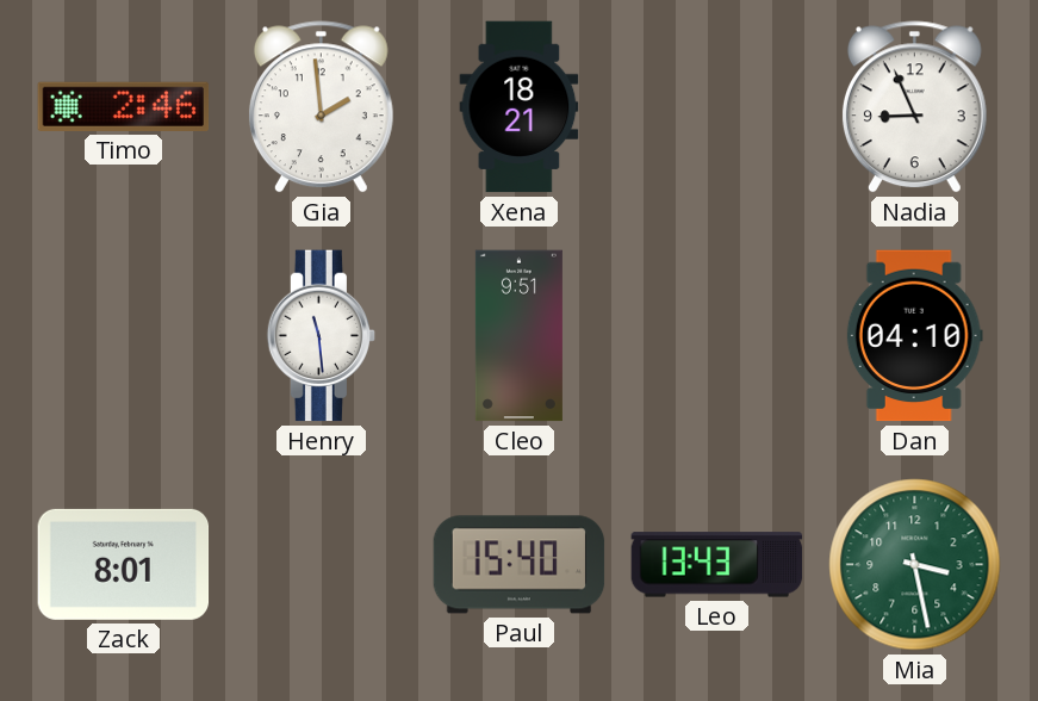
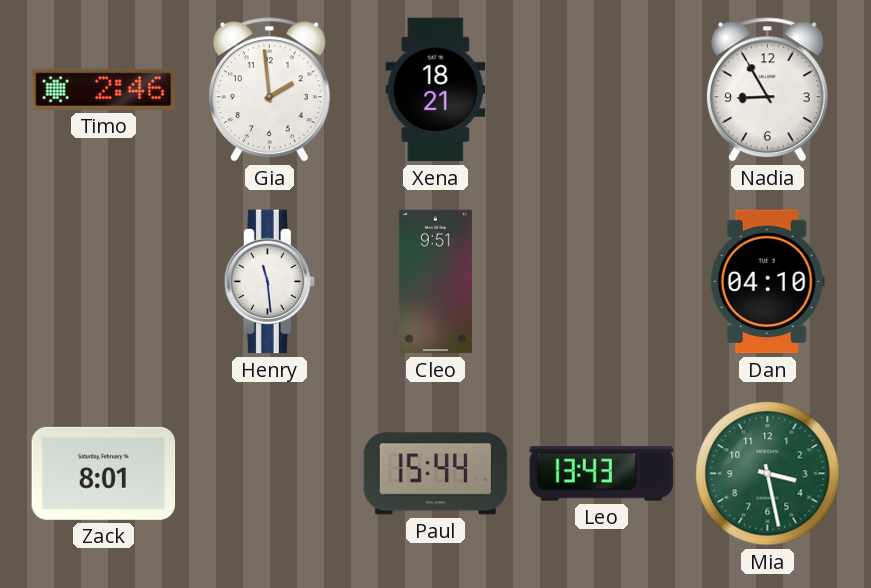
Nadia: 8:56 -> 8:55 (767, 90)
Paul: 15:40 -> 15:44 (436, 474)
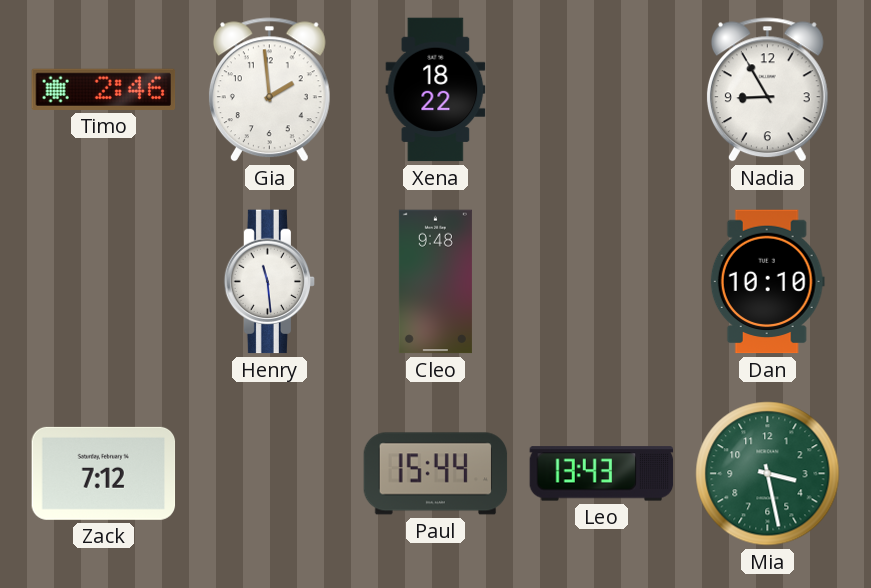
Xena: 18:21 -> 18:22 (436, 90)
Cleo: 9:51 -> 9:48 (435, 282)
Dan: 04:10 -> 10:10 (767, 282)
Zack: 8:01 -> 7:12 (104, 473)
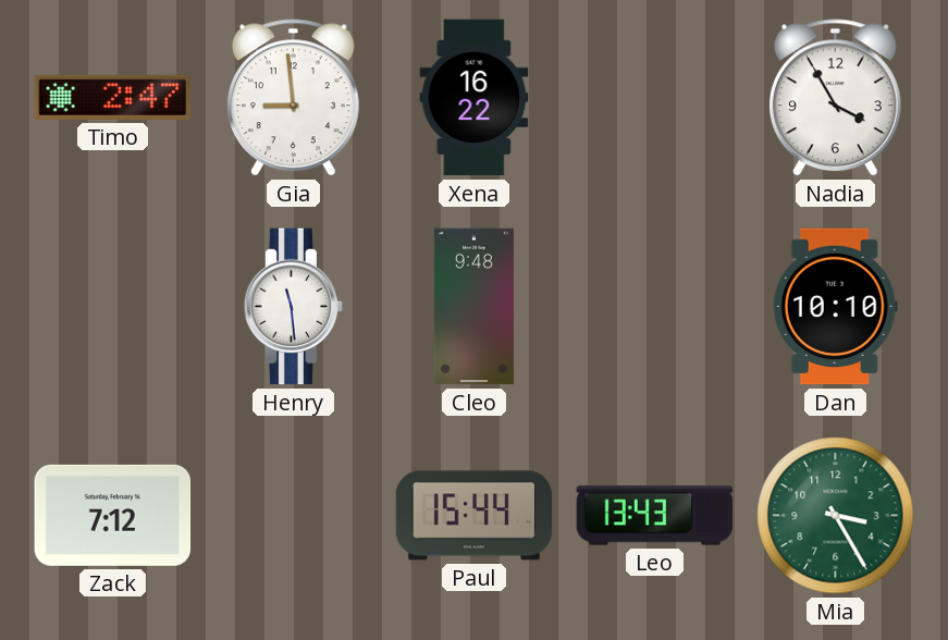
Timo: 2:46 -> 2:47 (113, 97)
Gia: 1:59 -> 8:59 (293, 98)
Xena: 18:22 -> 16:22 (475, 98)
Nadia: 8:55 -> 3:55 (835, 98)
Mia: 3:28 -> 3:25 (836, 516)
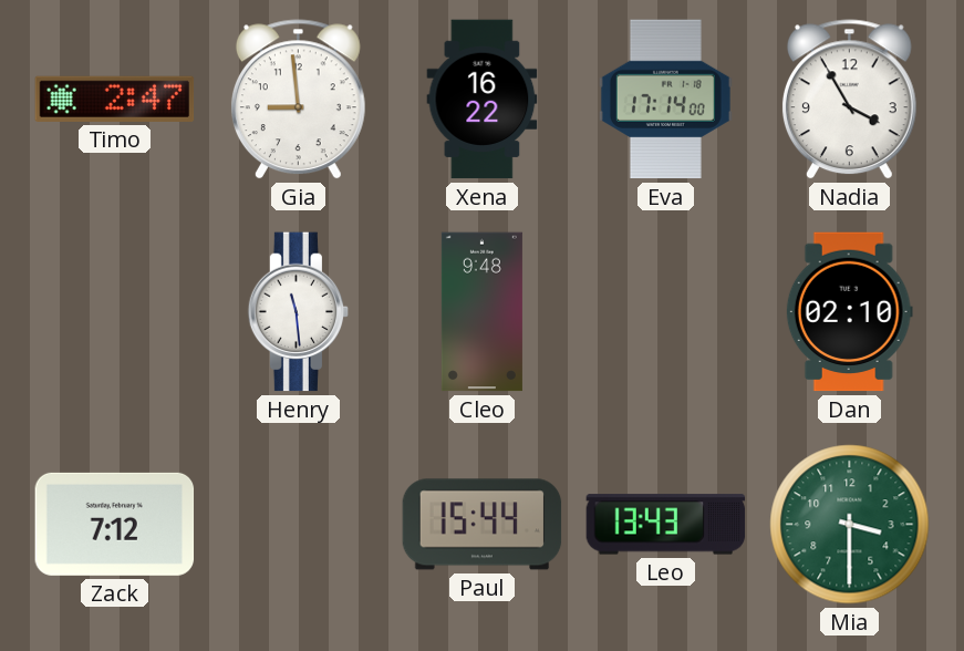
Eva: none -> 17:14 (665, 100)
Dan: 10:10 -> 02:10 (849, 312)
Mia: 3:25 -> 3:30 (850, 525)
